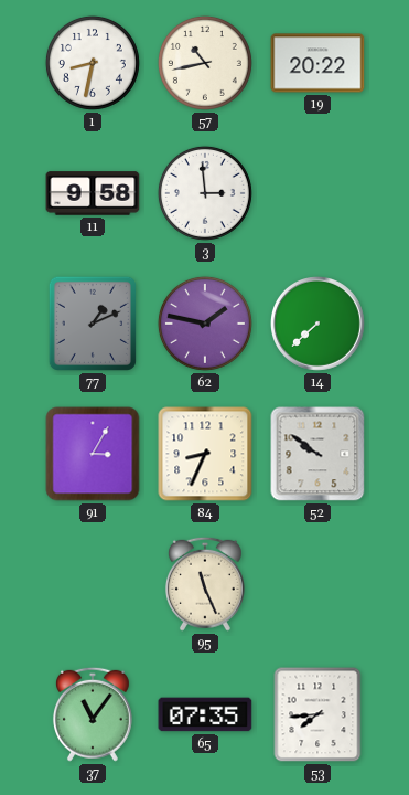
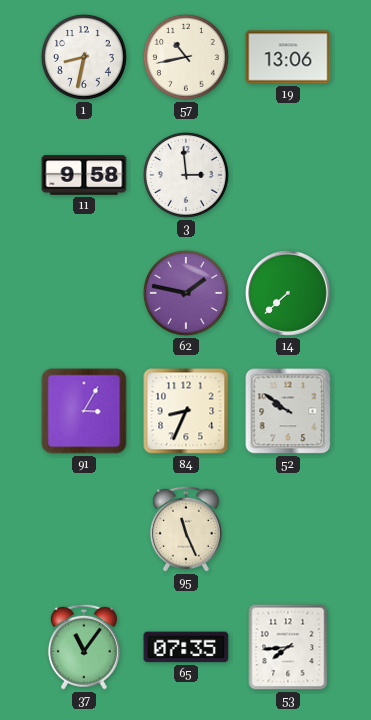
19: 20:22 -> 13:06 (288, 57)
77: 1:11 -> none (93, 324)
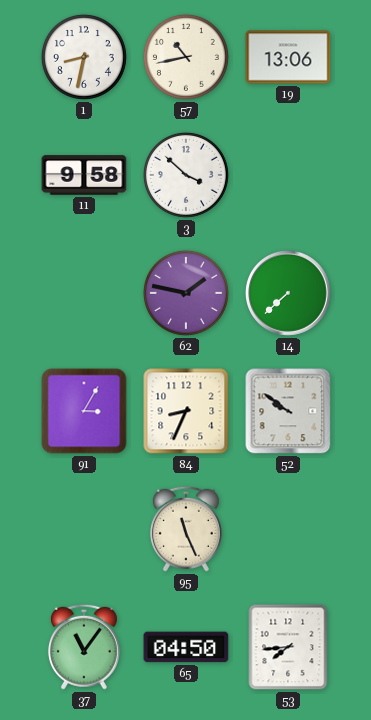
3: 2:59 -> 3:52 (186, 175)
65: 07:35 -> 04:50 (186, 647)
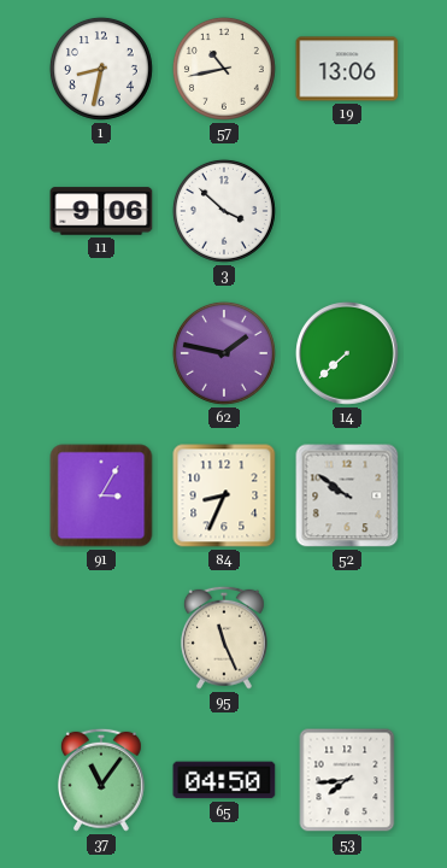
11: 9:58 -> 9:06 (101, 211)
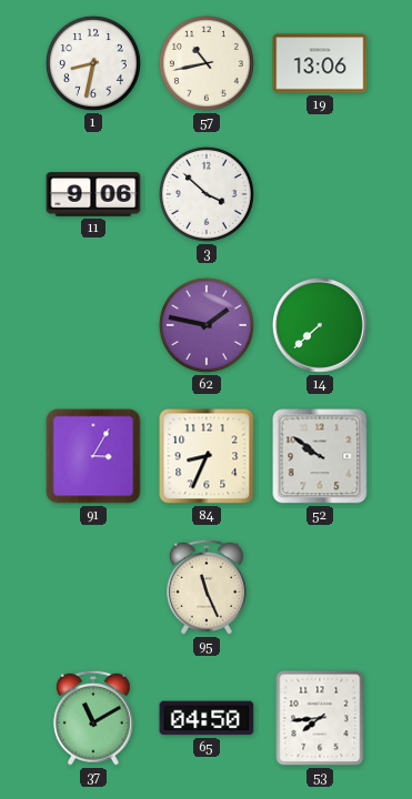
37: 11:06 -> 11:10 (93, 718)
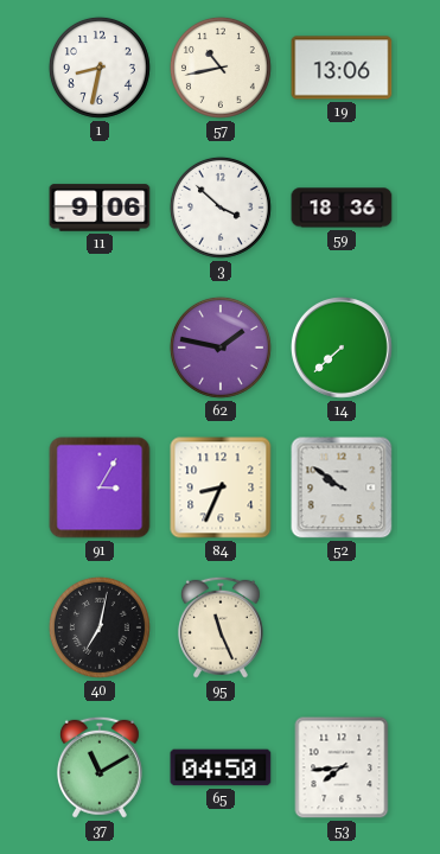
59: none -> 18:36 (342, 208)
40: none -> 7:02 (100, 627)
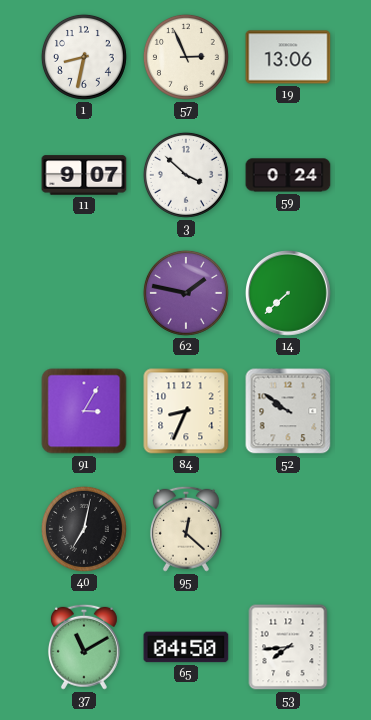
57: 10:43 -> 2:56 (186, 57)
11: 9:06 -> 9:07 (84, 175)
59: 18:36 -> 0:24 (288, 175)
95: 11:26 -> 12:22 (186, 529)
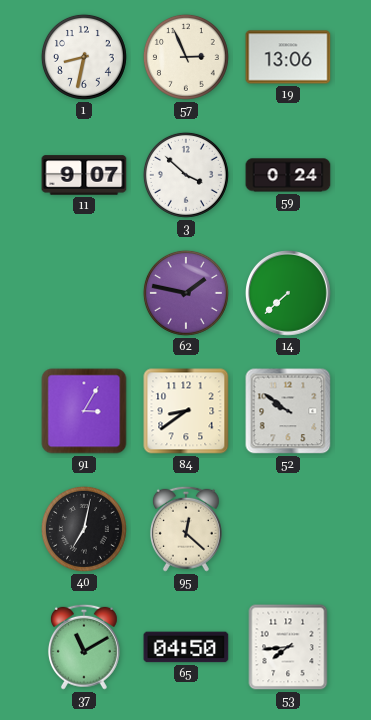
84: 8:34 -> 8:39 (186, 411)
